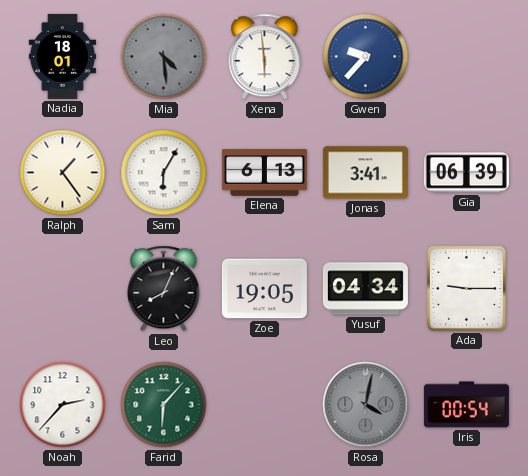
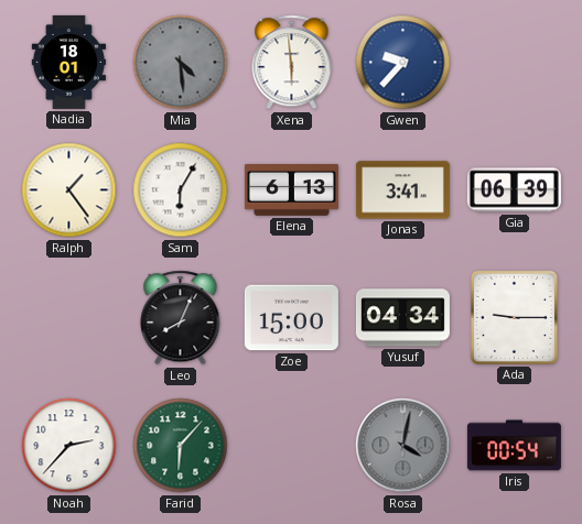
Zoe: 19:05 -> 15:00 (291, 318)
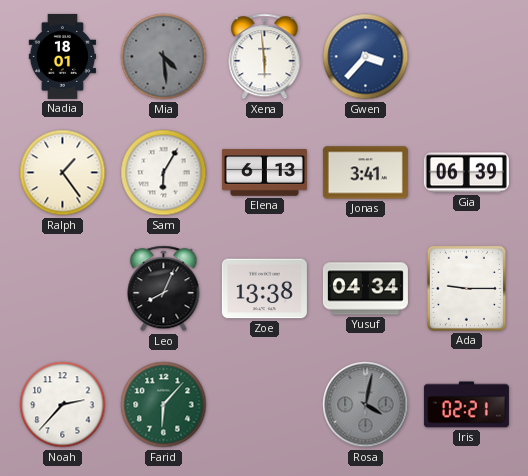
Gwen: 9:37 -> 3:37 (366, 57)
Zoe: 15:00 -> 13:38 (264, 289)
Iris: 00:54 -> 02:21 (466, 405)
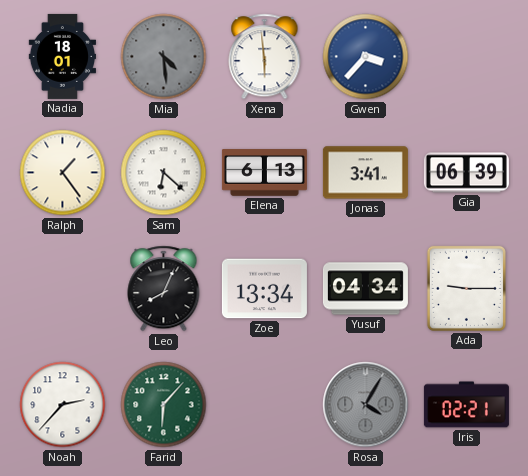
Sam: 6:05 -> 6:22 (164, 173)
Zoe: 13:38 -> 13:34 (264, 289)
Rosa: 4:02 -> 4:05 (366, 405)
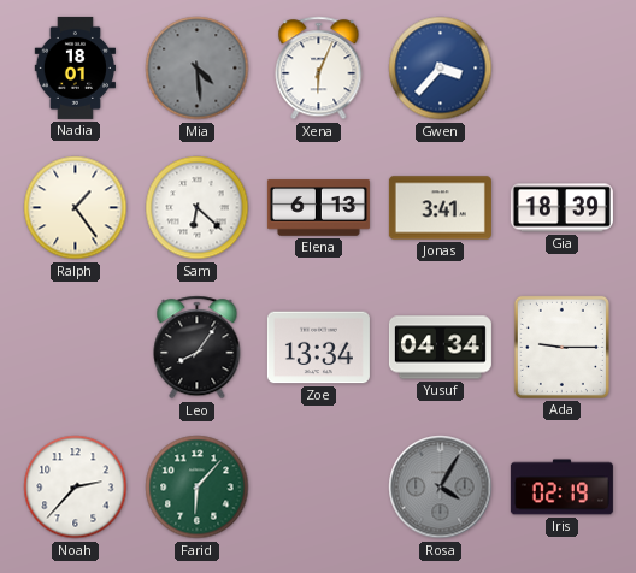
Xena: 5:59 -> 6:04 (319, 69)
Gia: 06:39 -> 18:39 (561, 208)
Leo: 8:04 -> 8:06 (198, 348)
Iris: 02:21 -> 02:19 (561, 488)
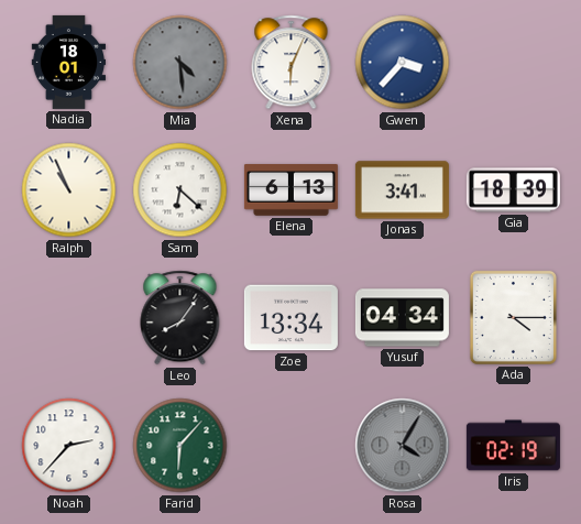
Ralph: 1:24 -> 10:56 (69, 190)
Ada: 9:15 -> 4:15 (513, 317)
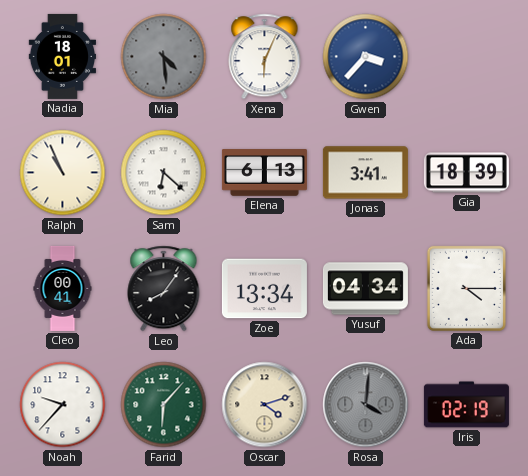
Cleo: none -> 00:41 (63, 288)
Noah: 2:37 -> 9:37 (63, 405)
Oscar: none -> 4:12 (265, 405)
Rosa: 4:05 -> 4:01 (366, 405)
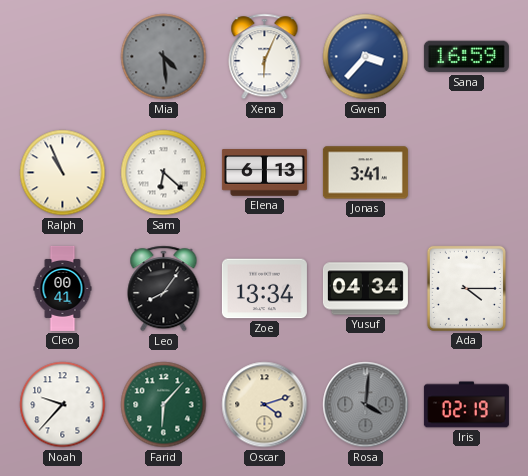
Nadia: 18:01 -> none (62, 56)
Sana: none -> 16:59 (466, 57)
Gia: 18:39 -> none (466, 173)
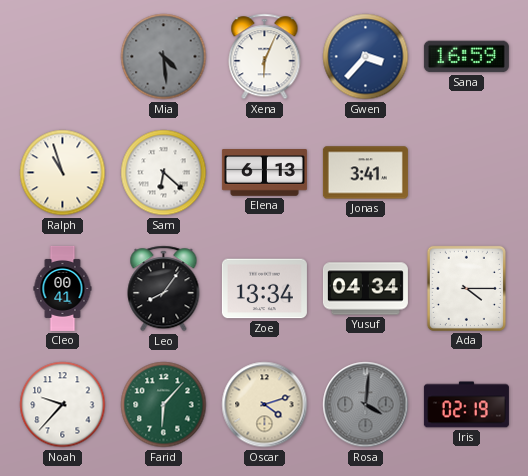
Ralph: 10:56 -> 10:57 (63, 173)
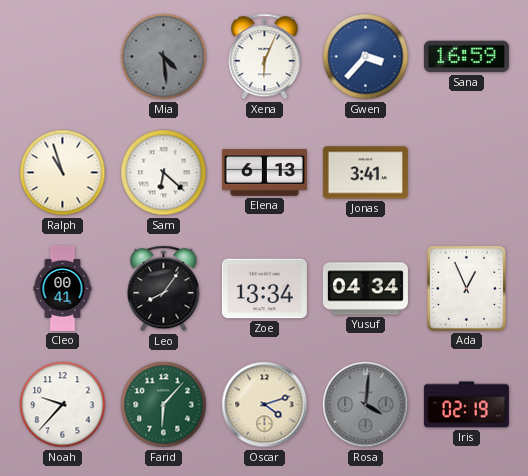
Ada: 4:15 -> 12:56 (466, 288)
